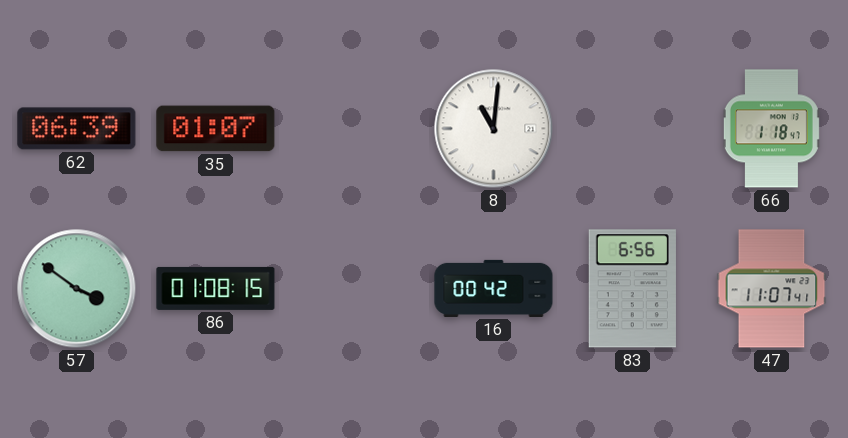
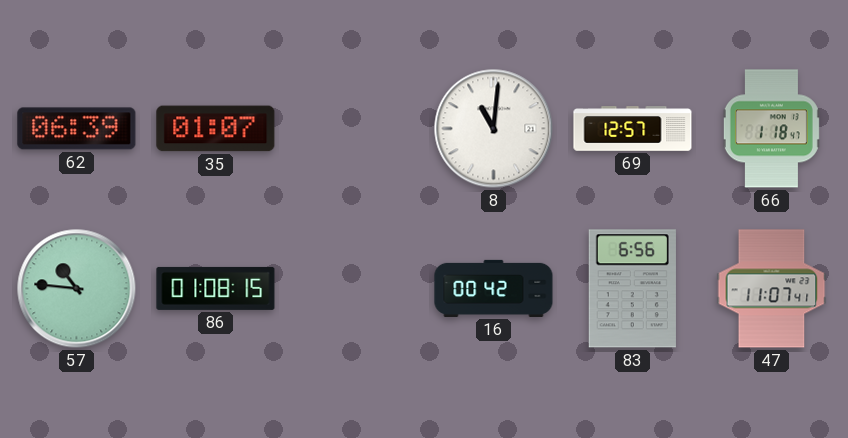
69: none -> 12:57 (633, 129)
57: 3:51 -> 10:46 (77, 289)
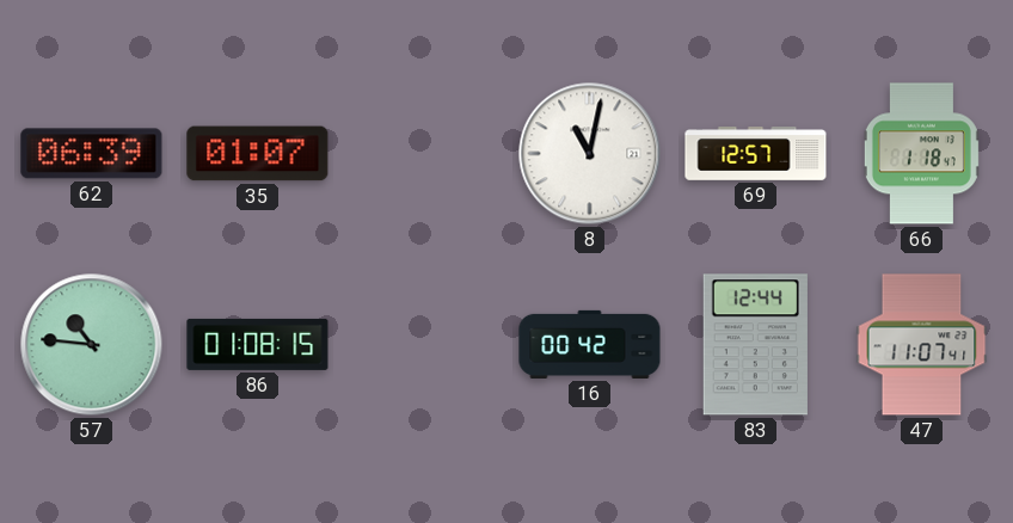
8: 11:01 -> 11:02 (590, 154)
83: 6:56 -> 12:44 (755, 345)
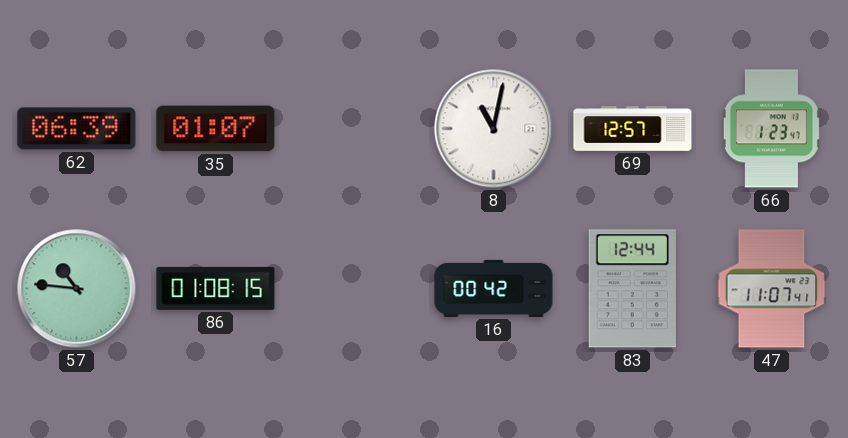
66: 1:18 -> 1:23 (771, 129)
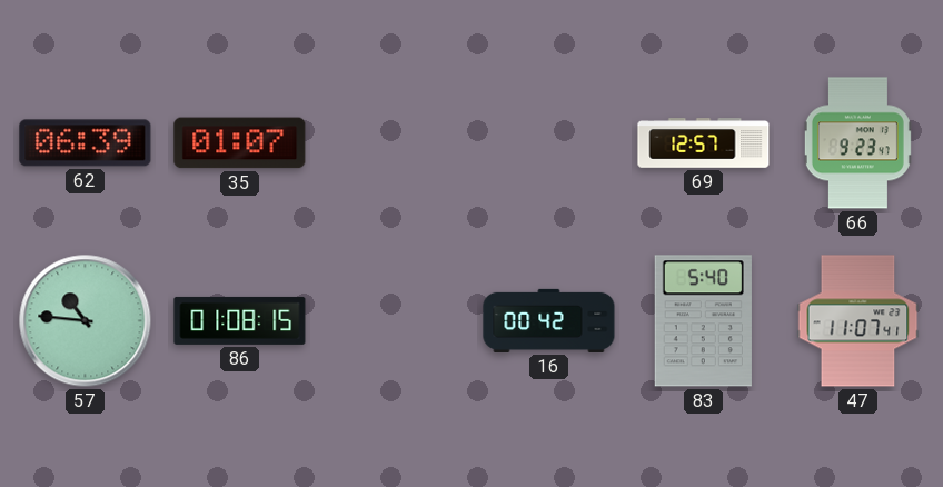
8: 11:02 -> none (494, 129)
66: 1:23 -> 9:23 (857, 143)
83: 12:44 -> 5:40 (703, 321)
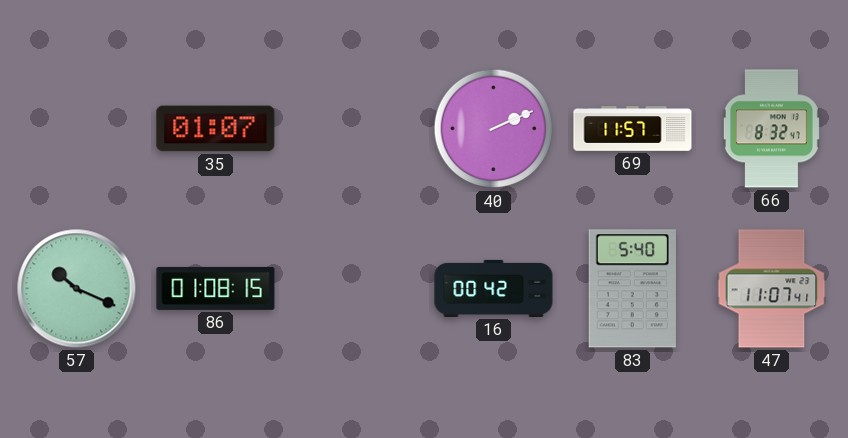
62: 06:39 -> none (86, 143)
40: none -> 2:11 (494, 129)
69: 12:57 -> 11:57 (633, 129)
66: 9:23 -> 8:32 (771, 129)
57: 10:46 -> 10:19 (77, 289)
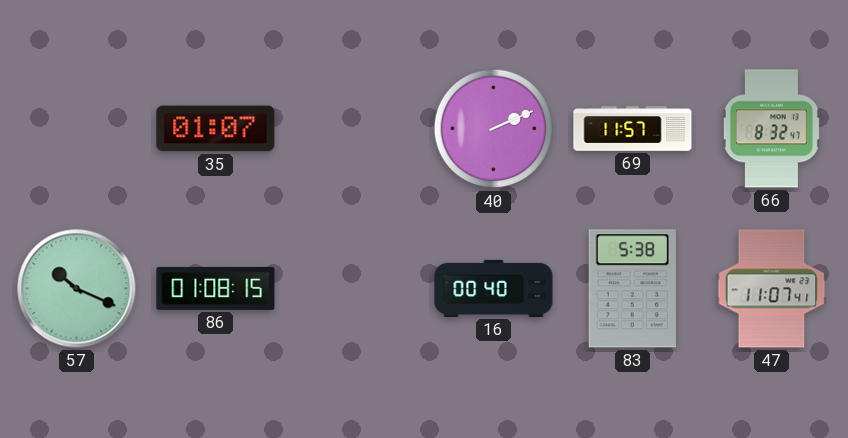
16: 00:42 -> 00:40 (494, 288)
83: 5:40 -> 5:38 (632, 289)
